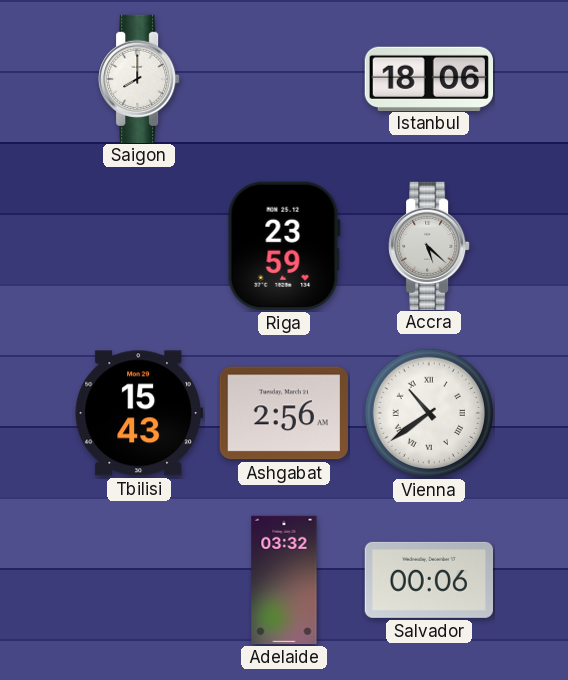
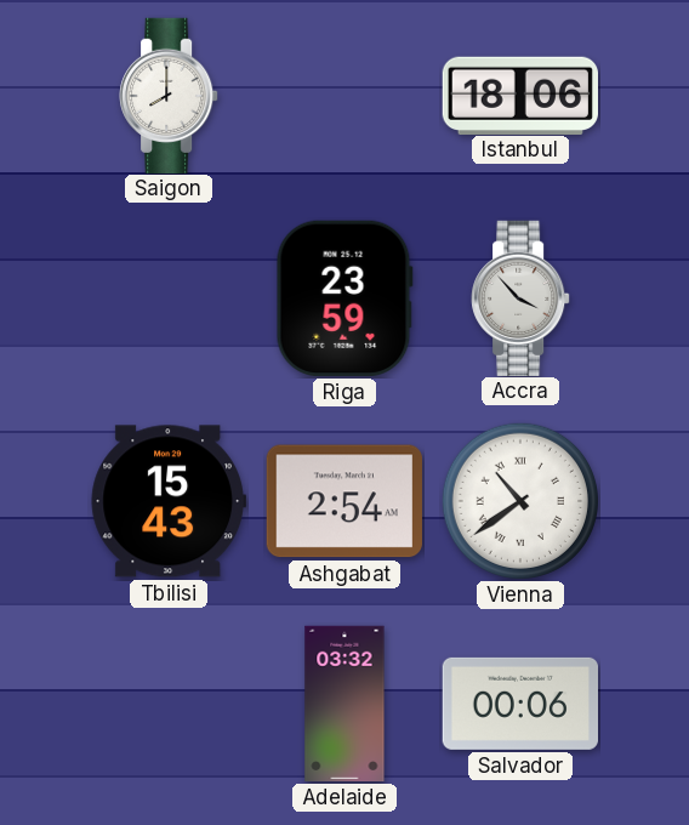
Accra: 5:22 -> 3:53 (520, 297)
Ashgabat: 2:56 -> 2:54 (344, 501)
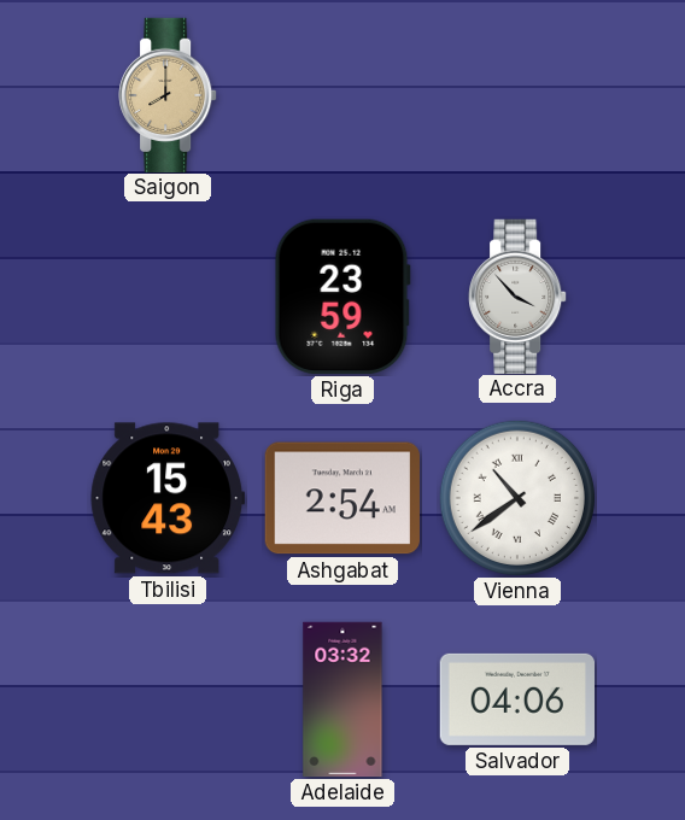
Saigon dial: white -> champagne (168, 94)
Istanbul: 18:06 -> none (519, 95)
Salvador: 00:06 -> 04:06 (516, 699)
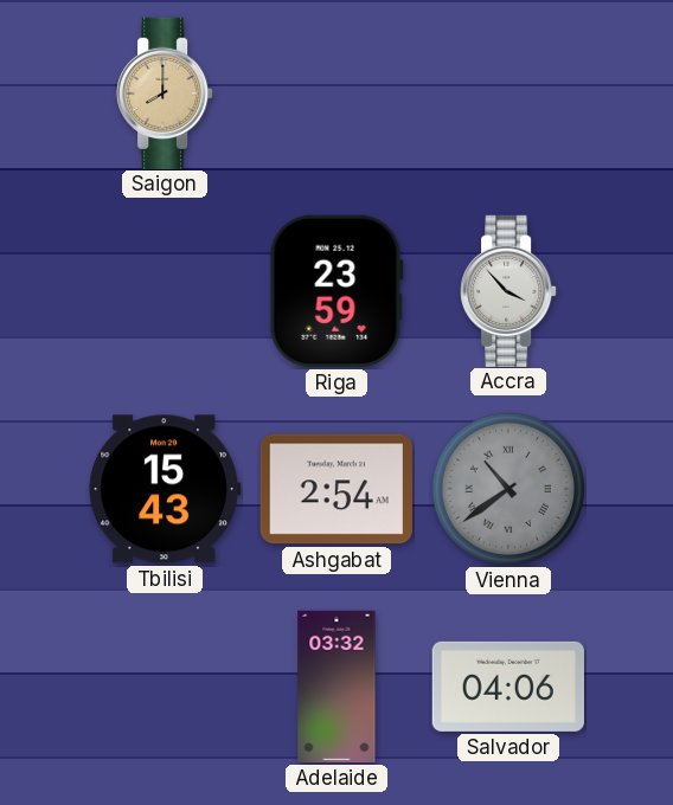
Vienna dial: white -> grey (507, 488)
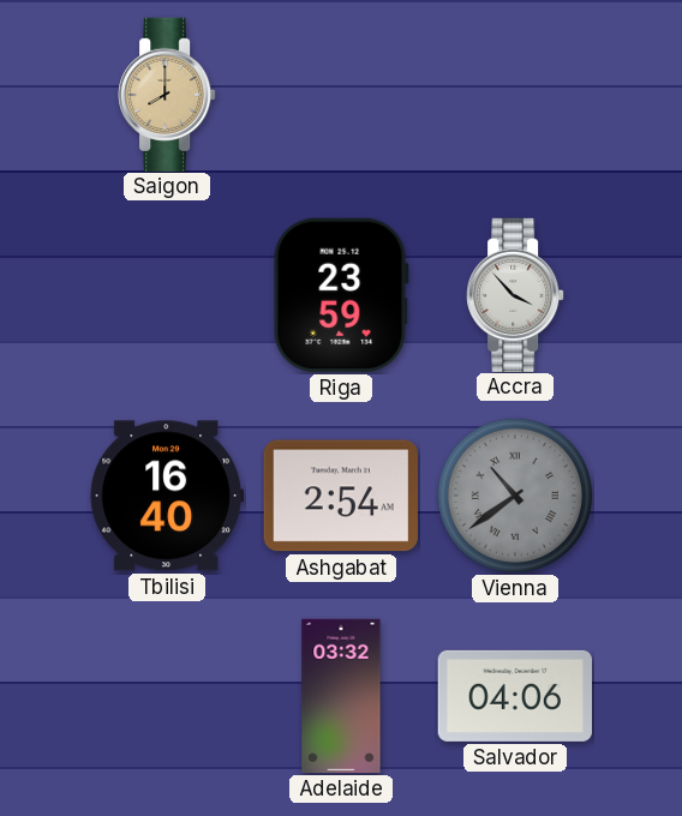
Tbilisi: 15:43 -> 16:40 (166, 496)
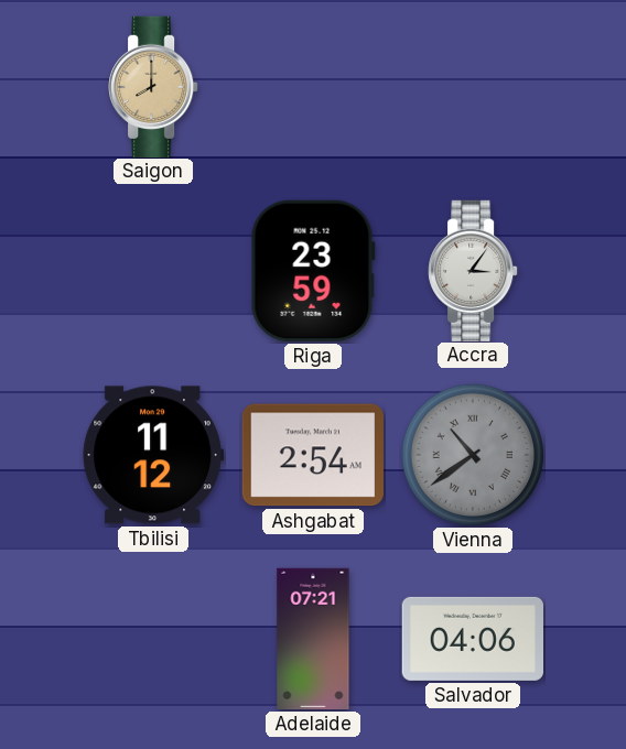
Accra: 3:53 -> 3:06 (473, 270)
Tbilisi: 16:40 -> 11:12 (152, 455)
Adelaide: 03:32 -> 07:21 (313, 639)
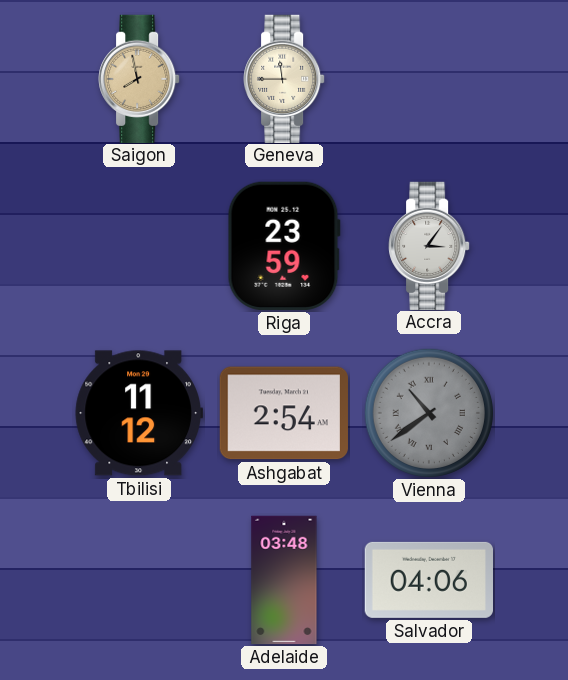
Saigon: 8:00 -> 7:58 (139, 78)
Geneva: none -> 11:45 (284, 78)
Adelaide: 07:21 -> 03:48 (284, 580)
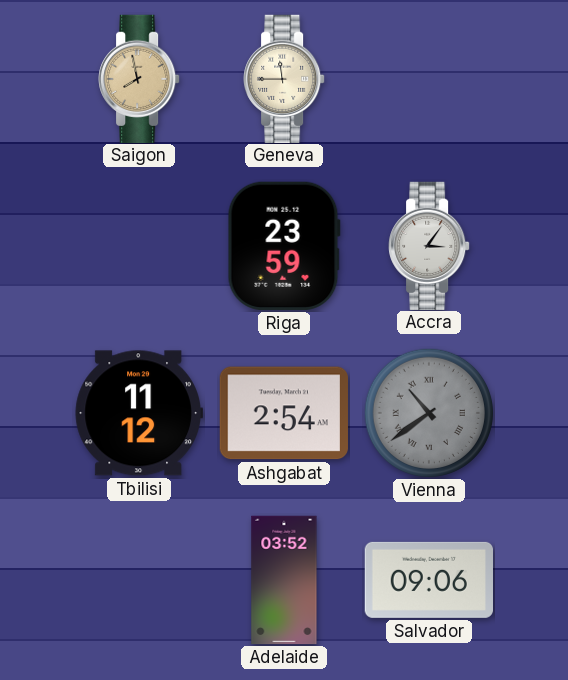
Adelaide: 03:48 -> 03:52 (284, 580)
Salvador: 04:06 -> 09:06 (428, 580)
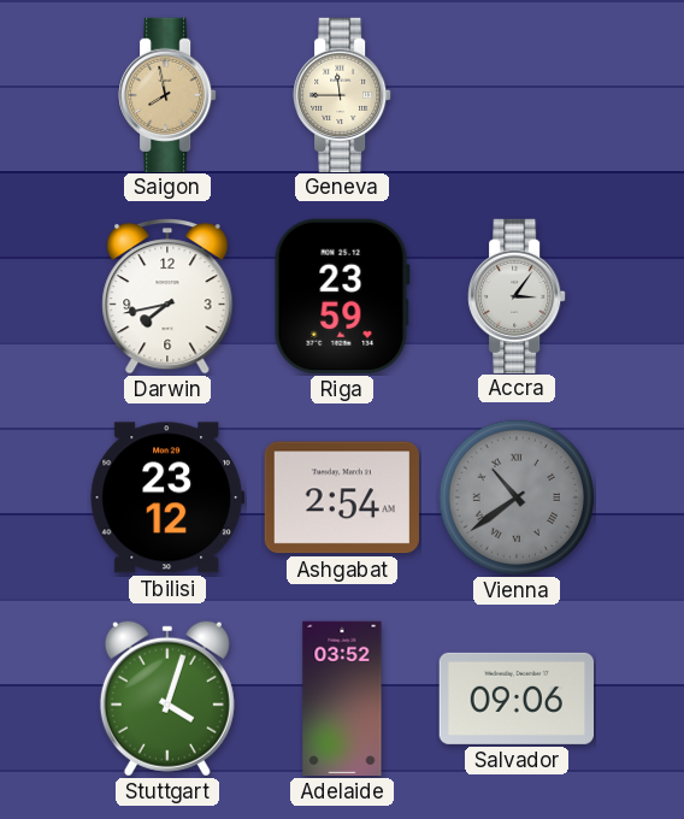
Darwin: none -> 7:43 (167, 297)
Tbilisi: 11:12 -> 23:12 (166, 497)
Stuttgart: none -> 4:03 (167, 699)
